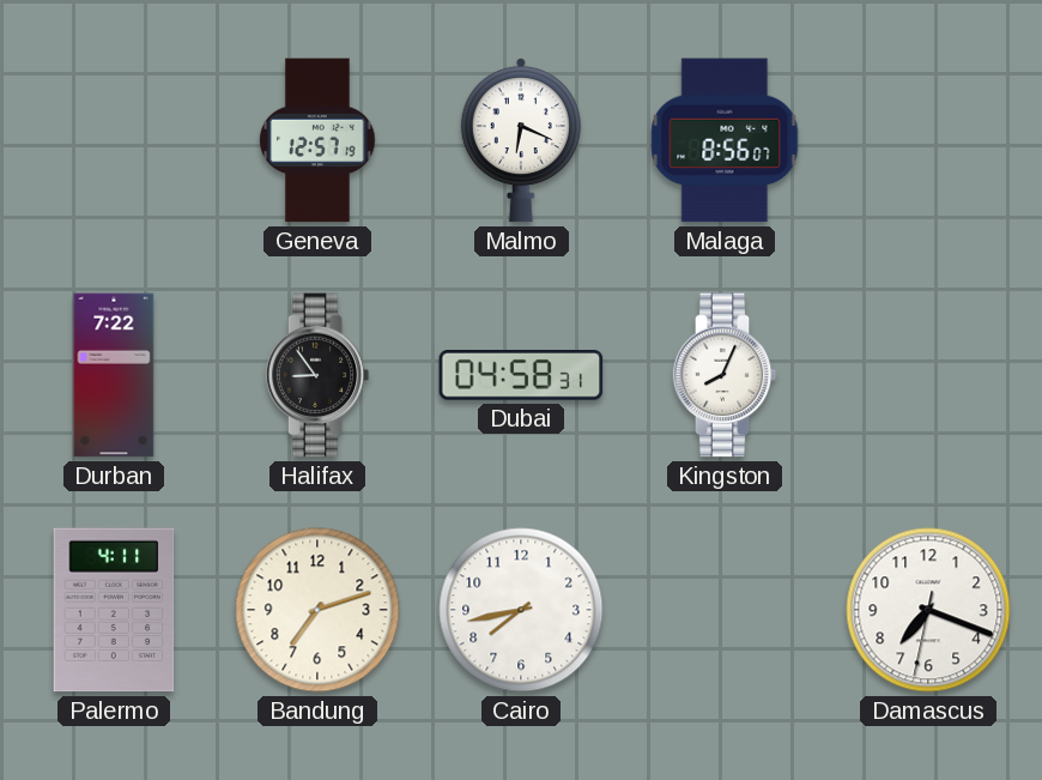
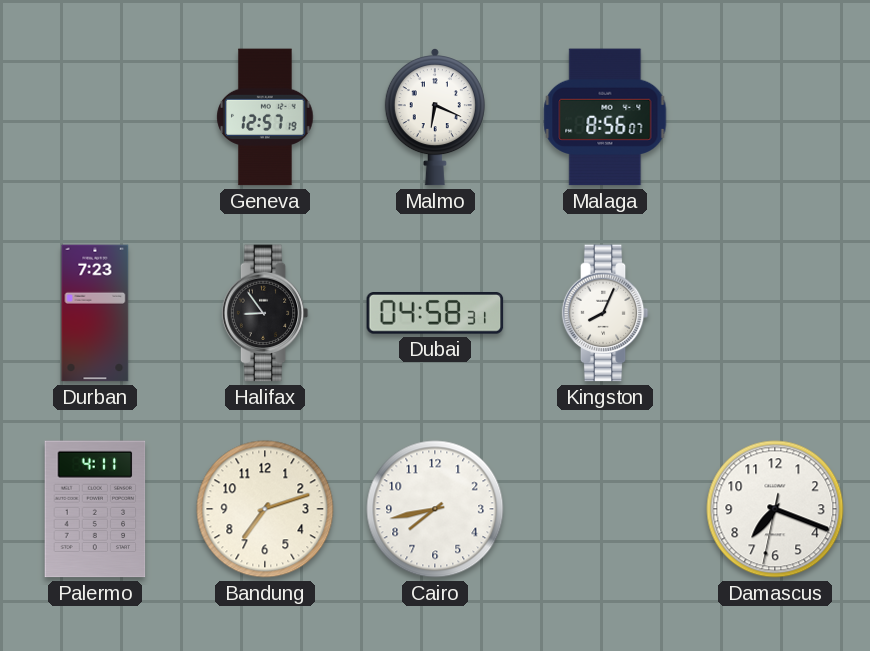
Durban: 7:22 -> 7:23 (95, 313)
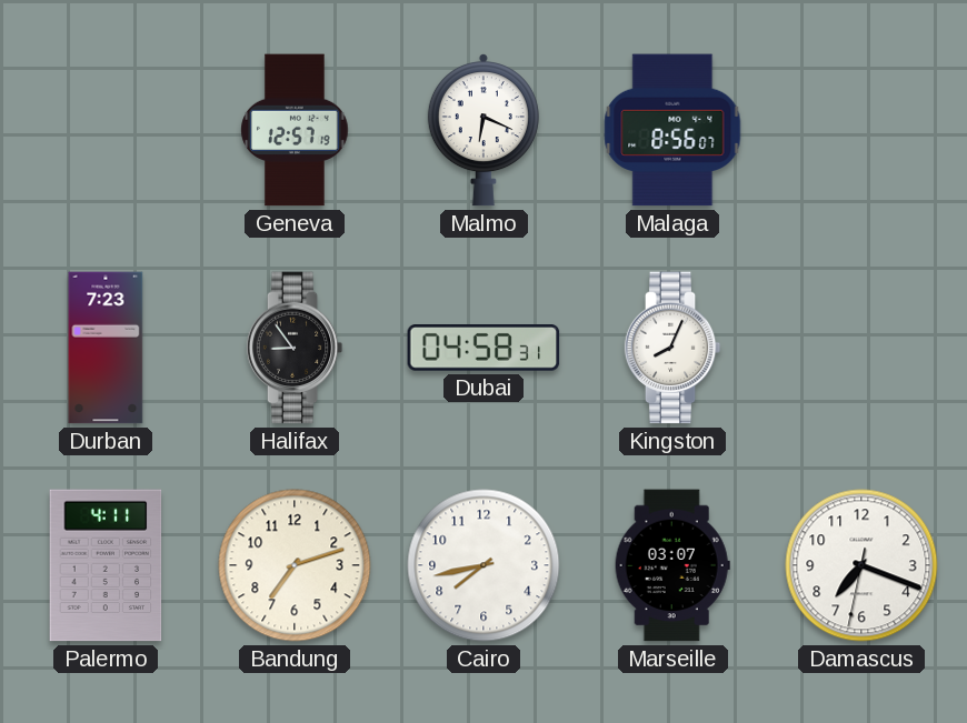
Marseille: none -> 03:07 (672, 565)
